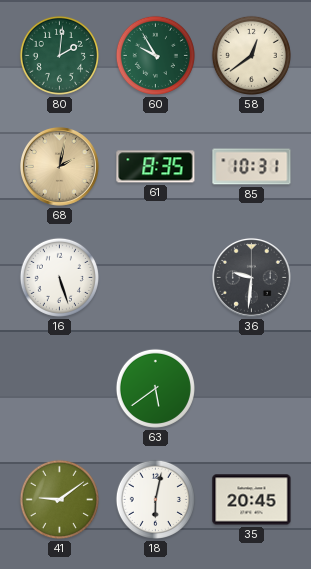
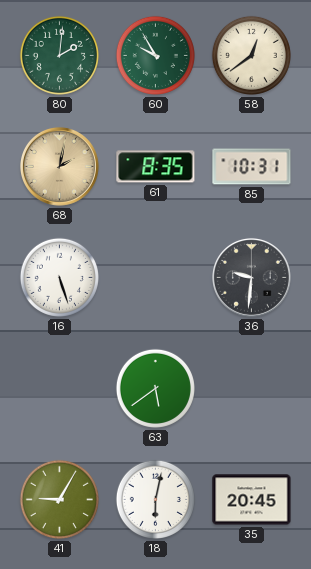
41: 9:09 -> 9:05 (59, 499)
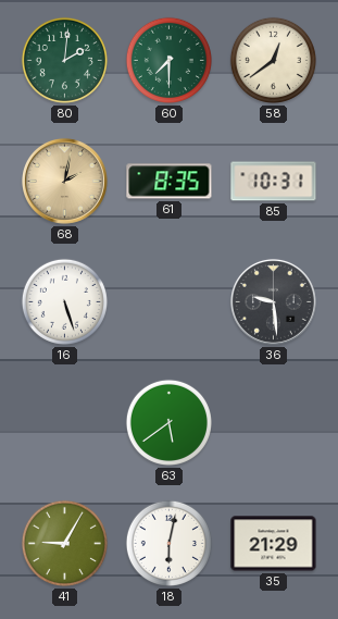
60: 9:55 -> 7:30 (168, 60)
36: 9:31 -> 9:29 (273, 301)
35: 20:45 -> 21:29 (274, 544)
